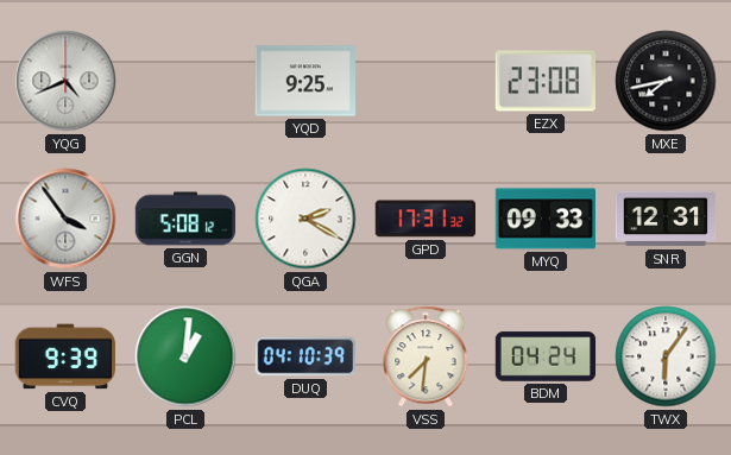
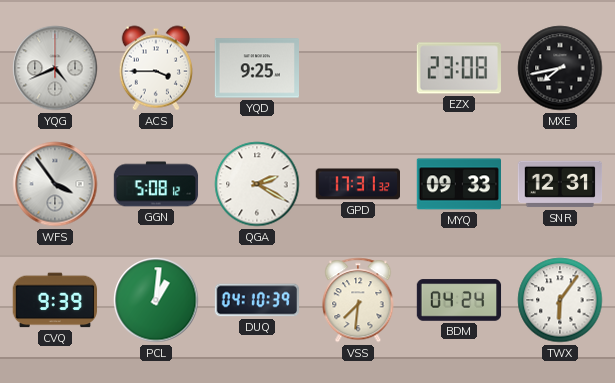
ACS: none -> 3:45 (155, 68)
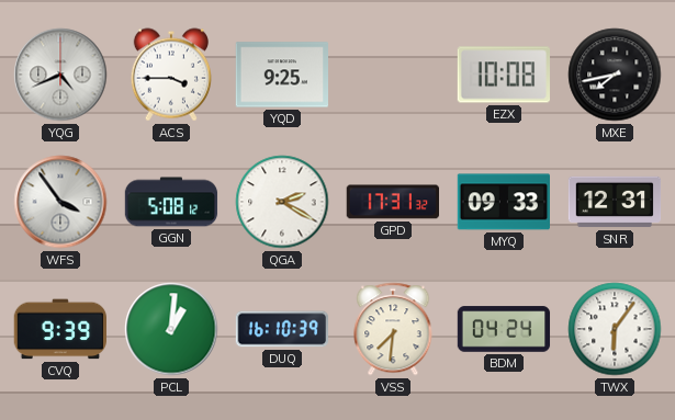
EZX: 23:08 -> 10:08 (503, 75)
DUQ: 04:10 -> 16:10 (282, 329)
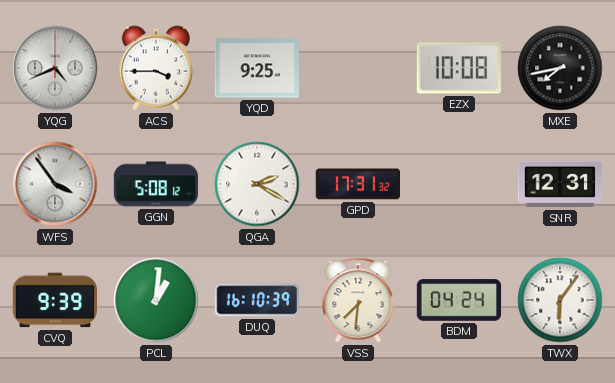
MYQ: 09:33 -> none (504, 202)
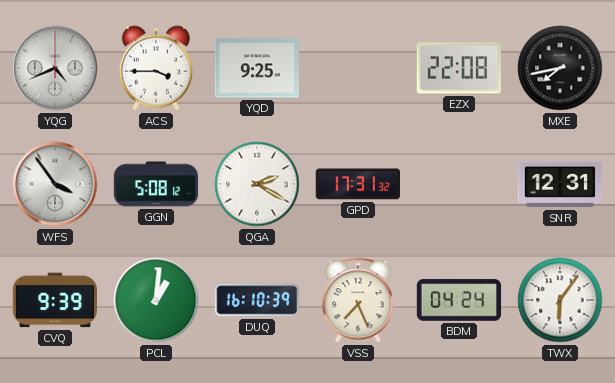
EZX: 10:08 -> 22:08 (458, 68)
VSS: 7:31 -> 7:26 (358, 300)
